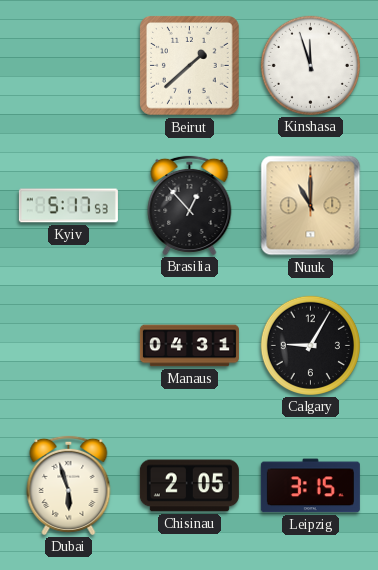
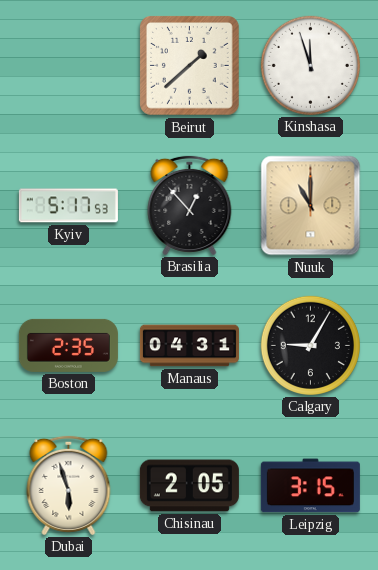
Boston: none -> 2:35 (68, 345)
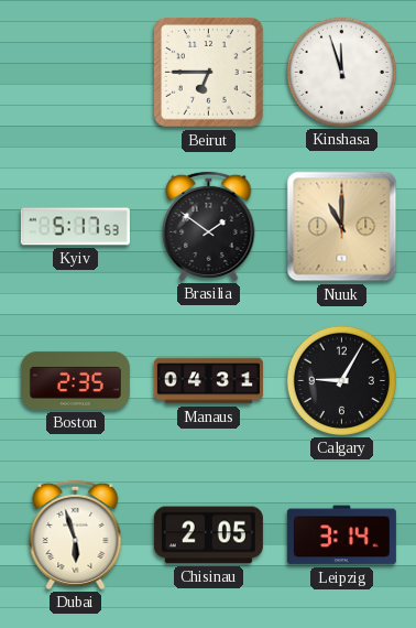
Beirut: 1:38 -> 6:45 (209, 73)
Brasilia: 12:53 -> 1:51 (209, 226)
Leipzig: 3:15 -> 3:14 (341, 535)
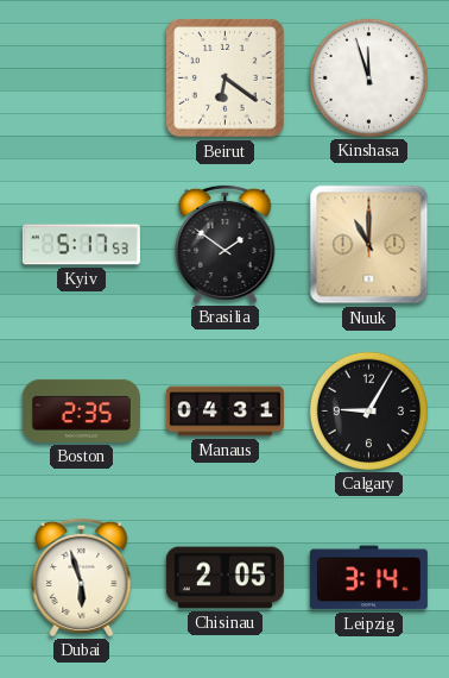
Beirut: 6:45 -> 6:21 (226, 79)
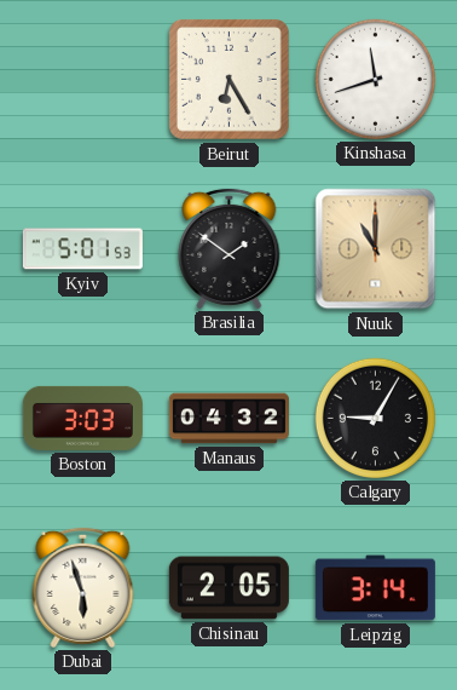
Beirut: 6:21 -> 6:25 (230, 80)
Kinshasa: 11:57 -> 11:42 (375, 79)
Kyiv: 5:17 -> 5:01 (82, 249)
Boston: 2:35 -> 3:03 (82, 418)
Manaus: 04:31 -> 04:32 (228, 419)
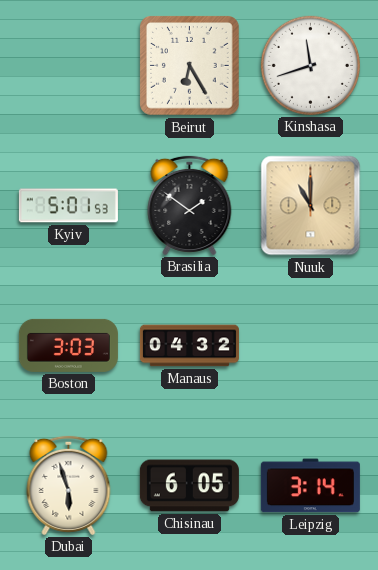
Calgary: 9:05 -> none (375, 418)
Chisinau: 2:05 -> 6:05 (189, 486)
